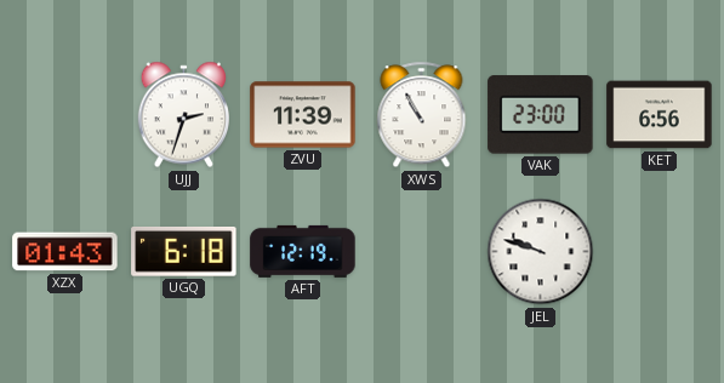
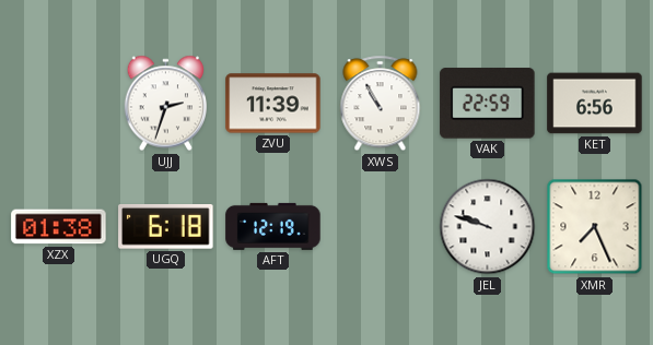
VAK: 23:00 -> 22:59 (488, 104)
XZX: 01:43 -> 01:38 (59, 227)
XMR: none -> 7:26 (595, 227)
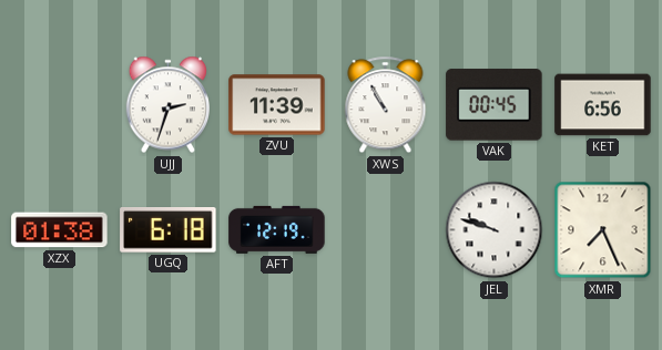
VAK: 22:59 -> 00:45 (495, 105)
